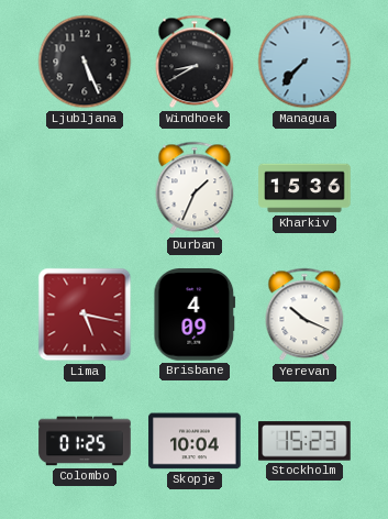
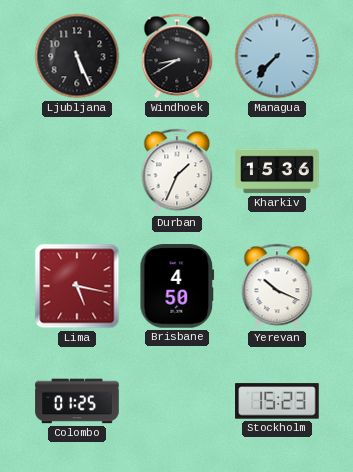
Brisbane: 4:09 -> 4:50 (177, 286)
Skopje: 10:04 -> none (195, 441)
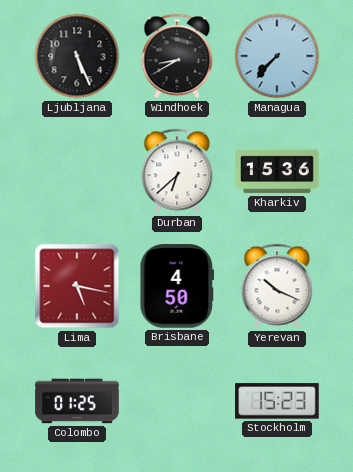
Durban: 1:34 -> 6:38 (177, 171)
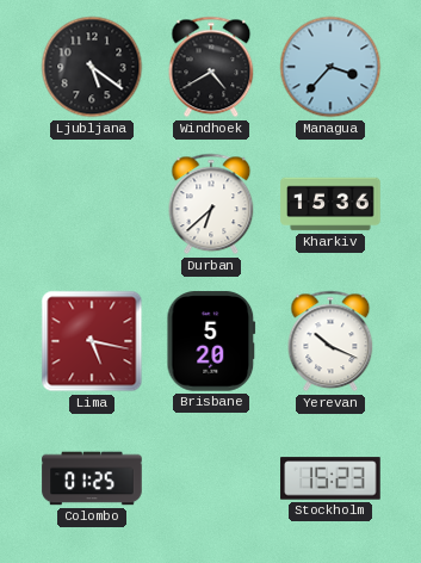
Ljubljana: 5:26 -> 5:21 (92, 67)
Windhoek: 8:40 -> 4:40 (211, 67)
Managua: 7:37 -> 3:37 (330, 67)
Brisbane: 4:50 -> 5:20 (211, 341)
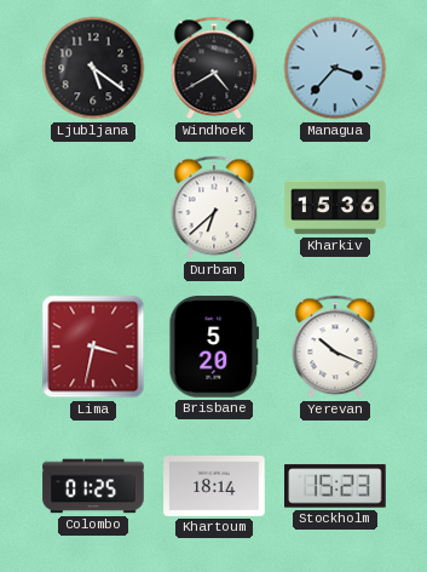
Lima: 5:17 -> 3:32 (93, 347)
Khartoum: none -> 18:14 (214, 487)
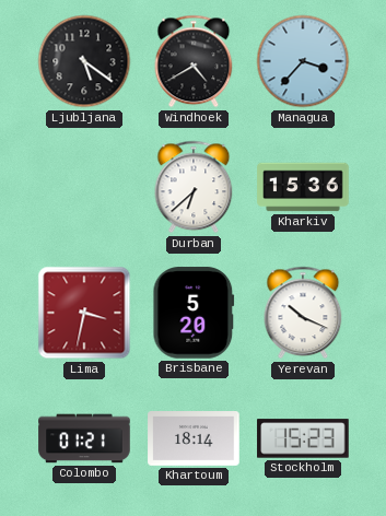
Colombo: 01:25 -> 01:21 (84, 438)
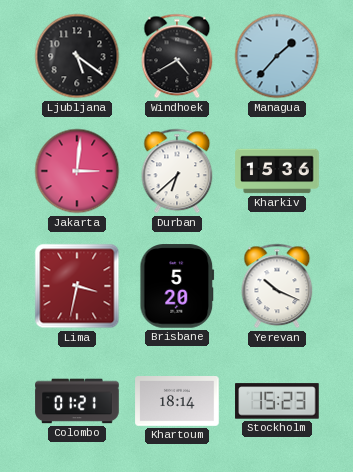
Managua: 3:37 -> 1:37 (277, 56)
Jakarta: none -> 3:01 (77, 171)
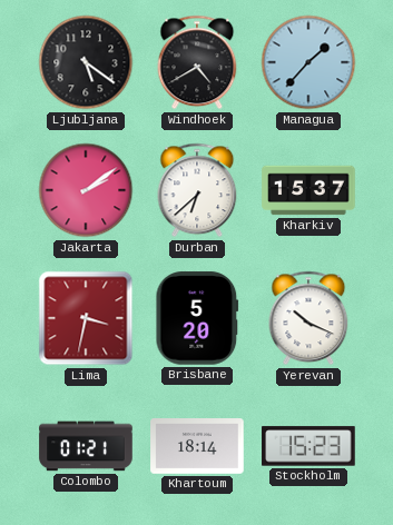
Jakarta: 3:01 -> 2:09 (86, 190)
Kharkiv: 15:36 -> 15:37 (308, 190)
